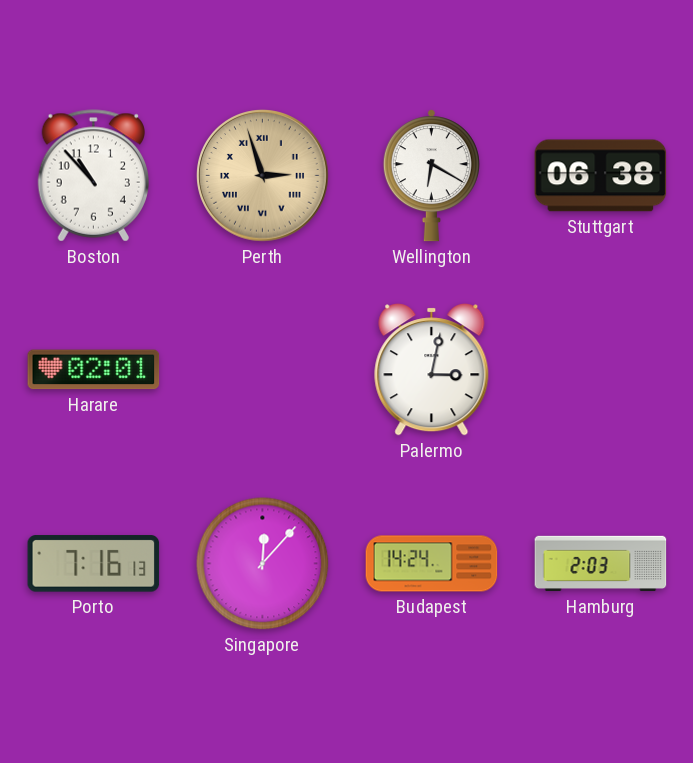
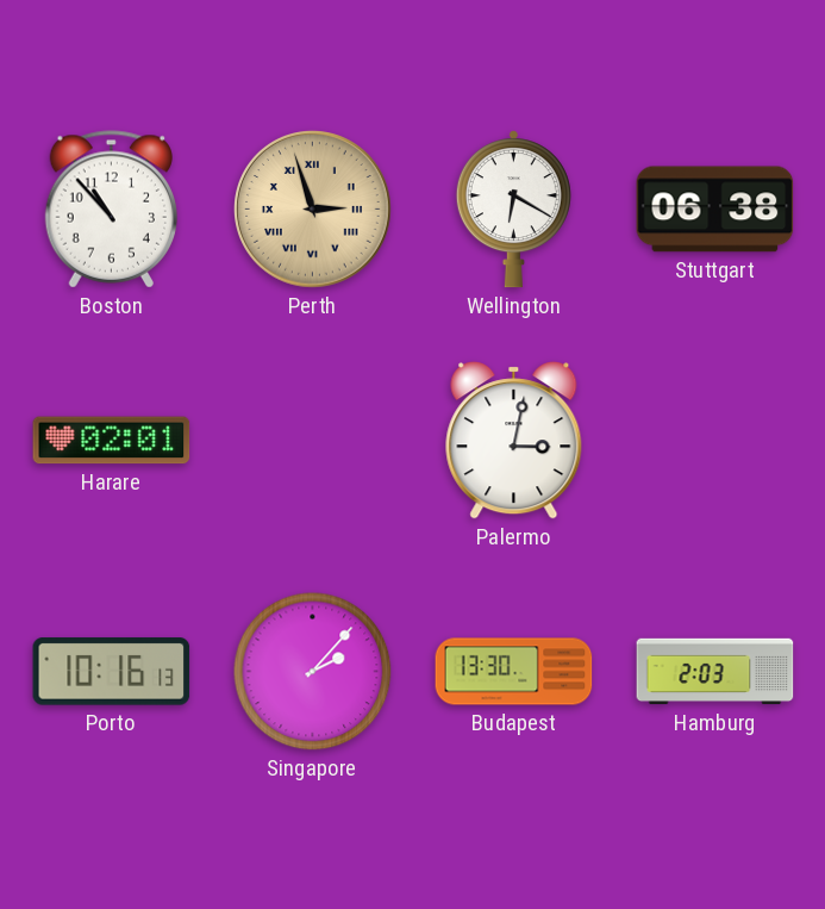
Porto: 7:16 -> 10:16 (112, 672)
Singapore: 12:07 -> 2:07 (313, 672)
Budapest: 14:24 -> 13:30 (514, 672)
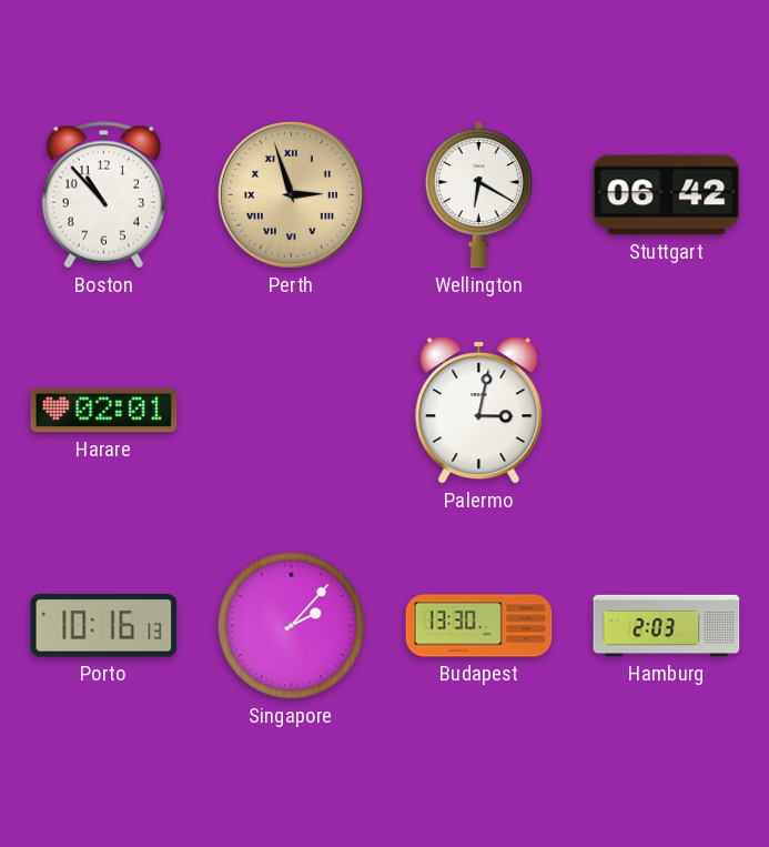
Stuttgart: 06:38 -> 06:42 (667, 195)
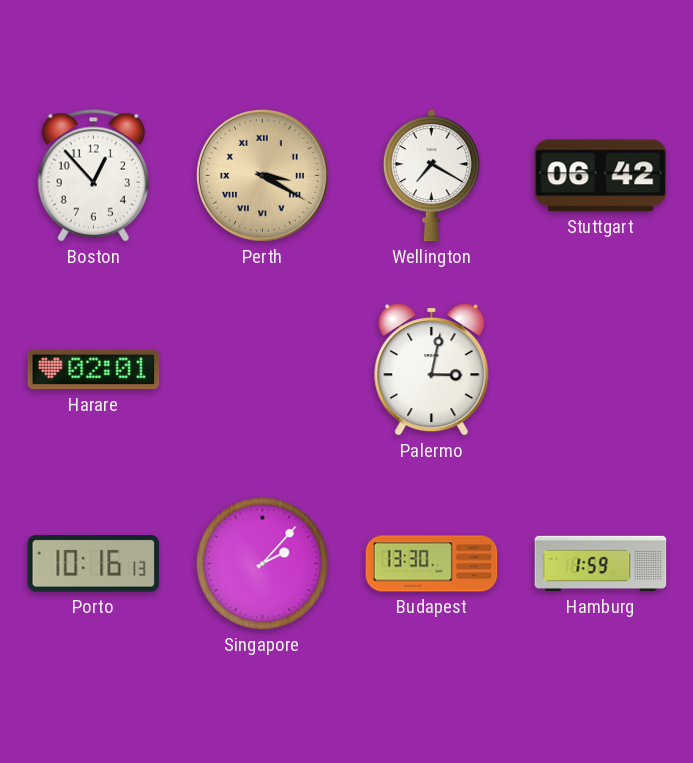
Boston: 10:53 -> 12:53 (93, 176)
Perth: 2:57 -> 3:20 (263, 176)
Wellington: 6:20 -> 7:20 (431, 176)
Hamburg: 2:03 -> 1:59 (601, 564)
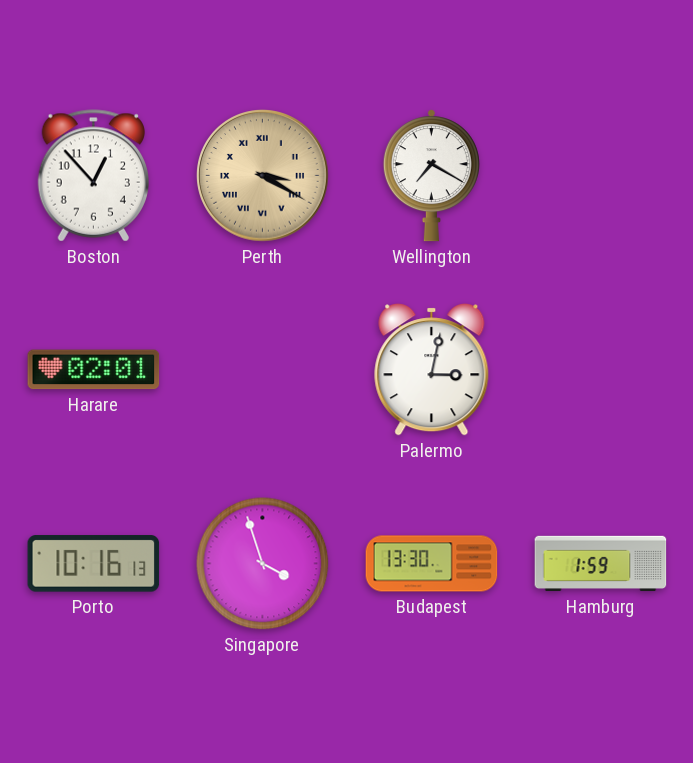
Stuttgart: 06:42 -> none (601, 176)
Singapore: 2:07 -> 3:57 (263, 564)
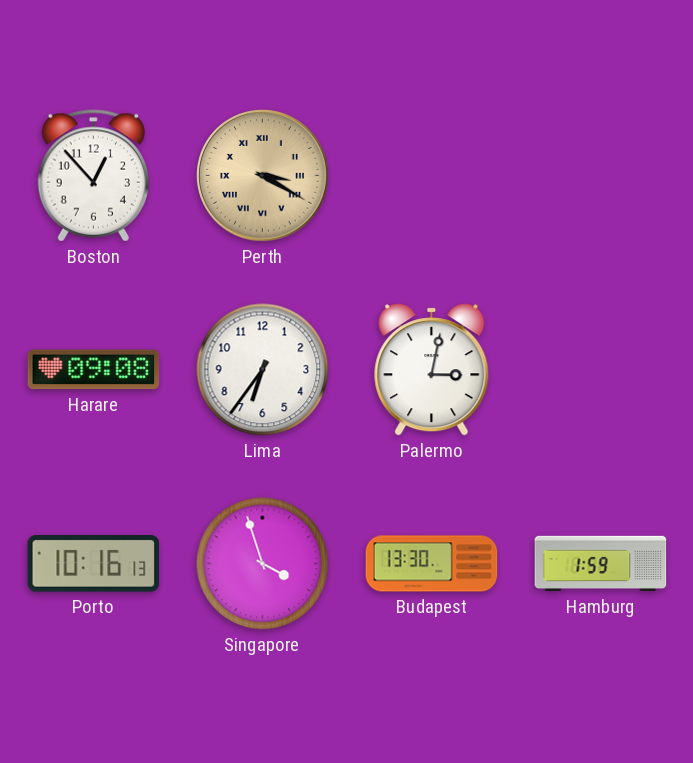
Wellington: 7:20 -> none (431, 176)
Harare: 02:01 -> 09:08 (94, 370)
Lima: none -> 6:36 (263, 370)
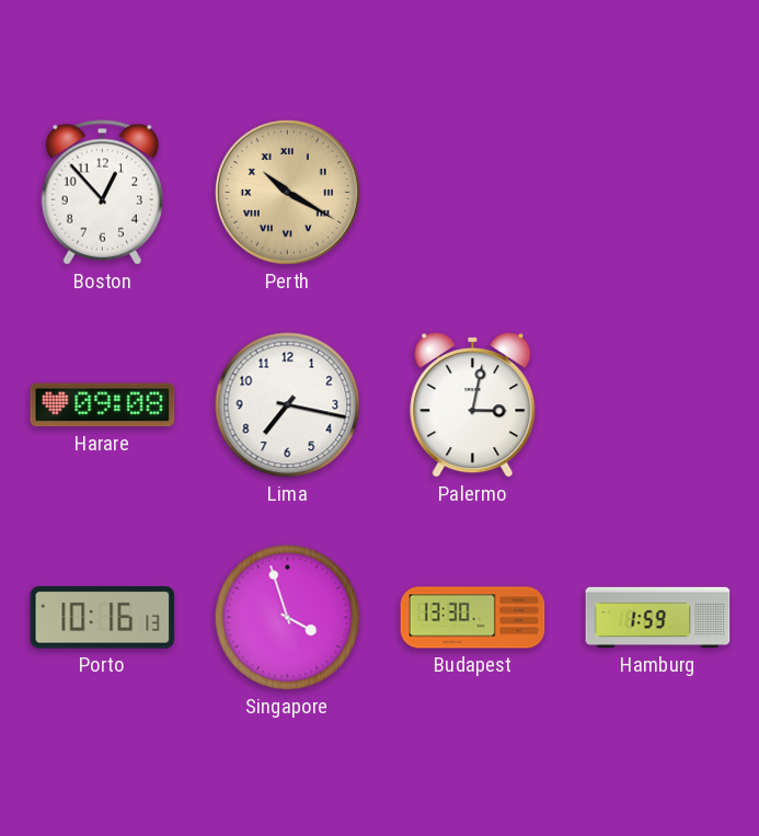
Perth: 3:20 -> 10:20 (288, 193)
Lima: 6:36 -> 7:17 (288, 405)
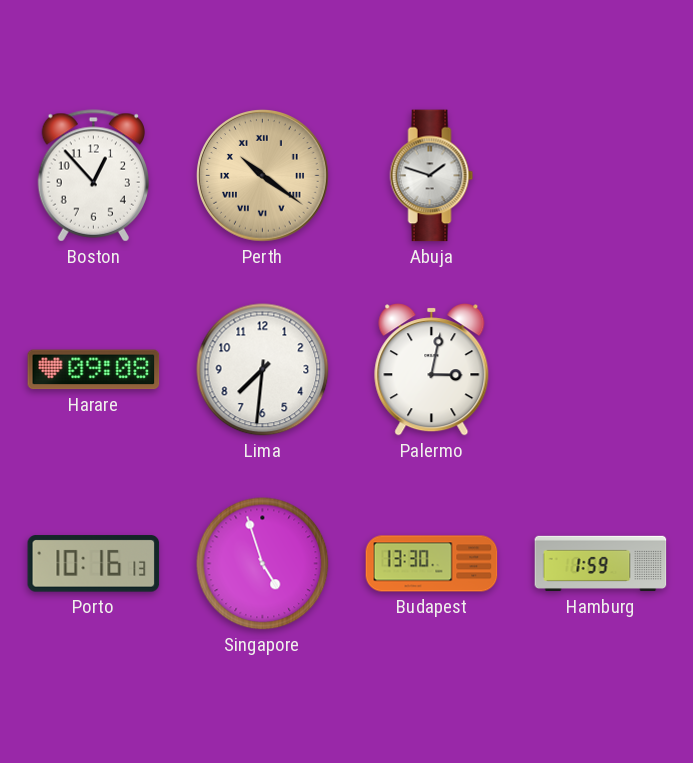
Perth: 10:20 -> 10:21 (263, 176)
Abuja: none -> 1:48 (432, 176)
Lima: 7:17 -> 7:31 (263, 370)
Singapore: 3:57 -> 4:57 (263, 564)
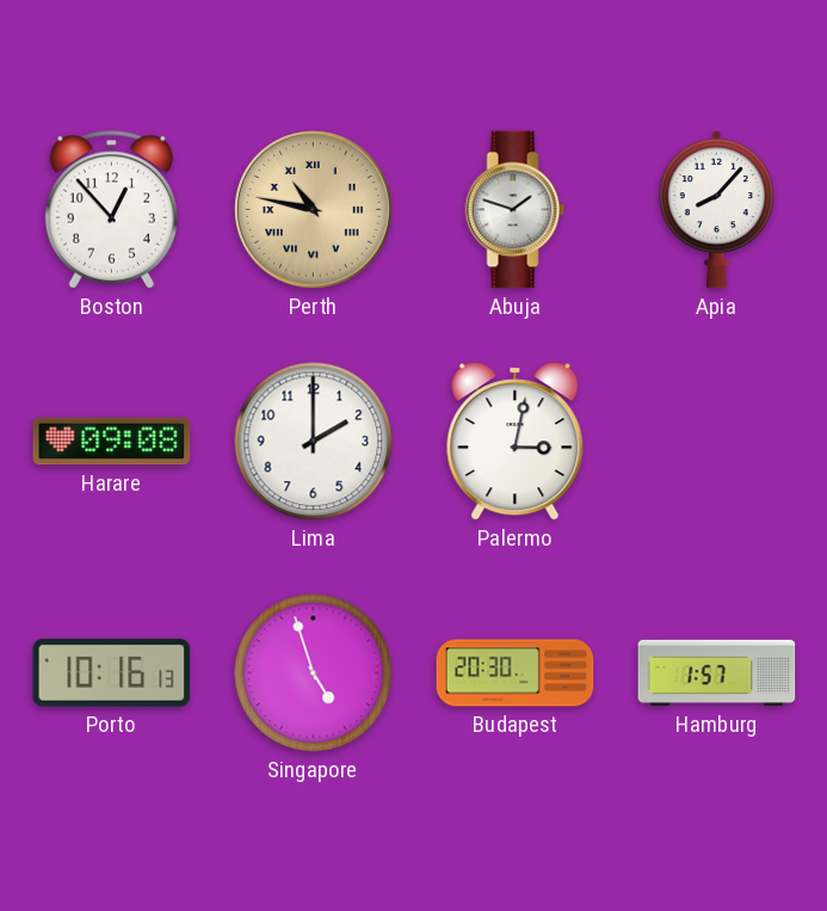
Perth: 10:21 -> 10:47 (314, 210)
Apia: none -> 8:07 (716, 210)
Lima: 7:31 -> 2:00 (314, 442)
Budapest: 13:30 -> 20:30 (516, 673)
Hamburg: 1:59 -> 1:57 (717, 673)
